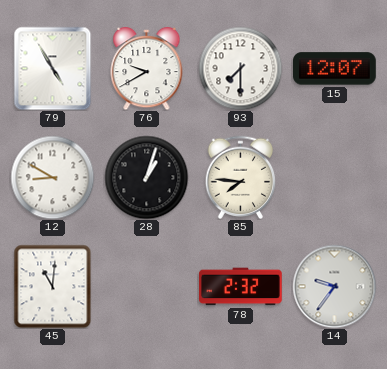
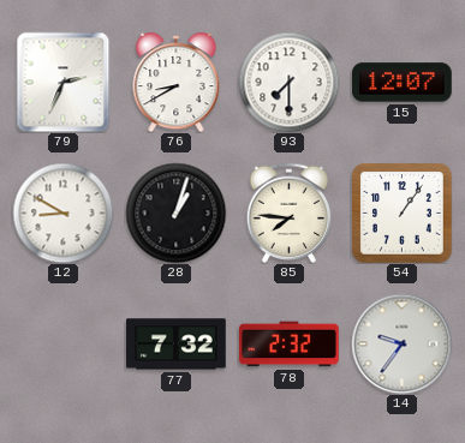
79: 4:55 -> 2:34 (64, 82)
76: 9:40 -> 8:40 (177, 82)
54: none -> 1:06 (401, 212)
45: 11:01 -> none (53, 286)
77: none -> 7:32 (177, 345)
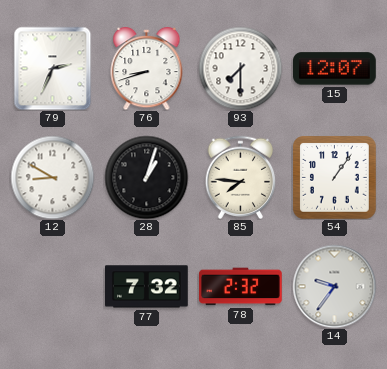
76: 8:40 -> 8:42 (147, 68)
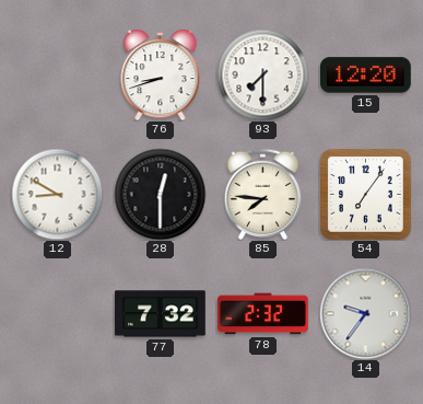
79: 2:34 -> none (53, 68)
15: 12:07 -> 12:20 (366, 76)
28: 1:03 -> 12:30 (160, 194)
54: 1:06 -> 7:06 (365, 194)
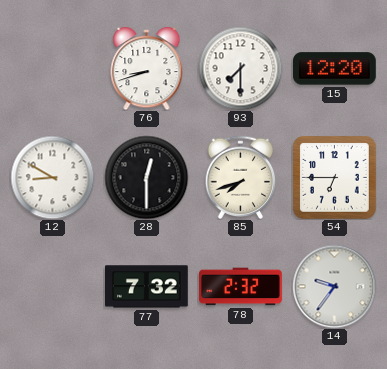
85: 7:46 -> 7:42 (241, 177)
54: 7:06 -> 6:45 (334, 177)
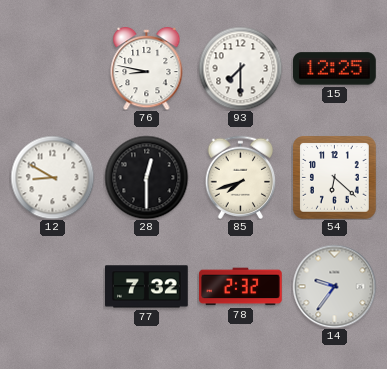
76: 8:42 -> 8:47 (147, 68)
15: 12:20 -> 12:25 (335, 69)
54: 6:45 -> 6:22 (334, 177)
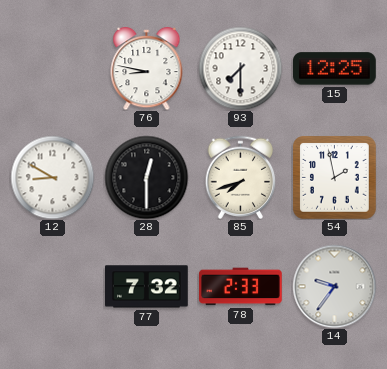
54: 6:22 -> 1:58 (334, 177)
78: 2:32 -> 2:33 (241, 287)
